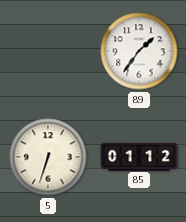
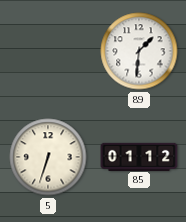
89: 1:36 -> 1:31 (139, 51)
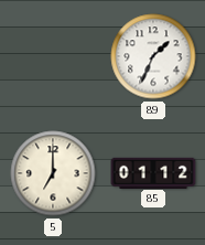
89: 1:31 -> 1:34 (153, 56)
5: 6:33 -> 7:00 (53, 173)
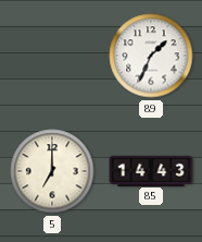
85: 01:12 -> 14:43 (151, 170)
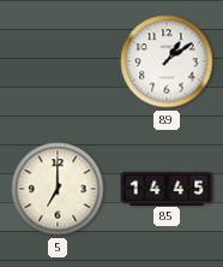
89: 1:34 -> 1:09 (167, 61)
85: 14:43 -> 14:45 (167, 188)
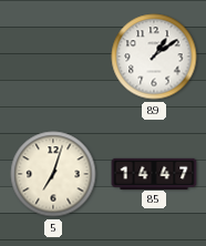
5: 7:00 -> 7:03 (53, 174)
85: 14:45 -> 14:47 (154, 173)
